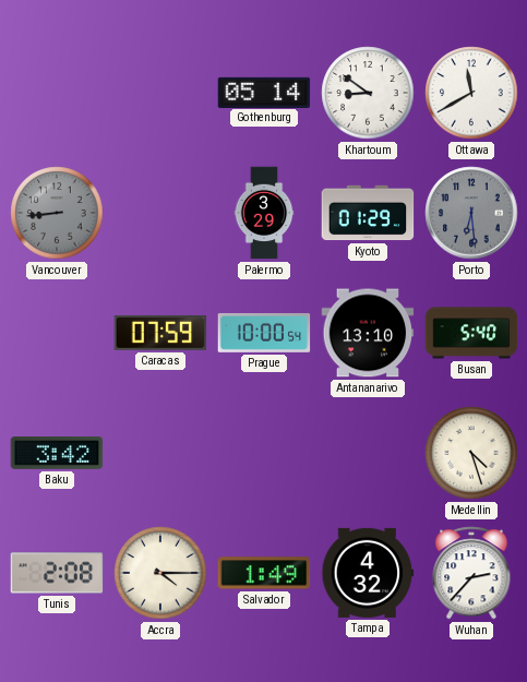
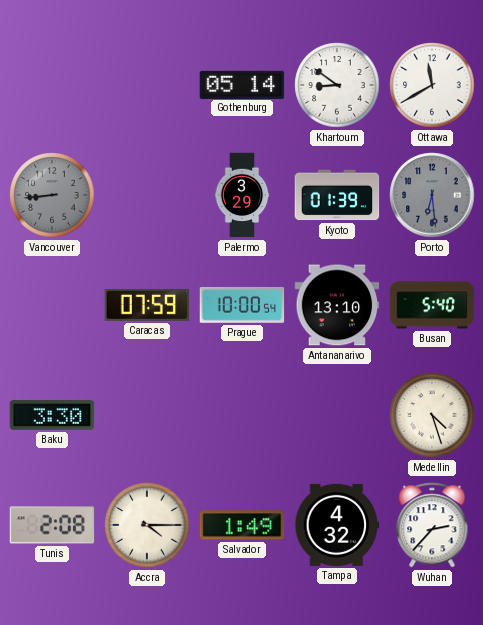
Kyoto: 01:29 -> 01:39 (337, 195)
Baku: 3:42 -> 3:30 (52, 416)
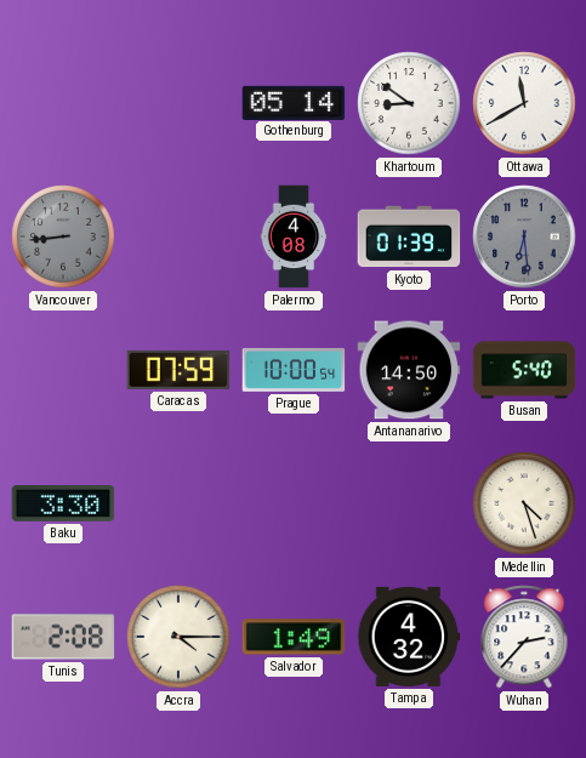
Palermo: 3:29 -> 4:08 (294, 236)
Antananarivo: 13:10 -> 14:50 (409, 370)
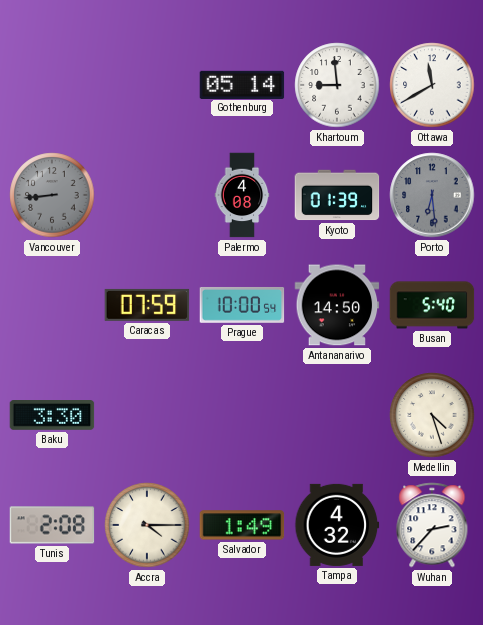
Khartoum: 8:51 -> 8:59 (337, 85)
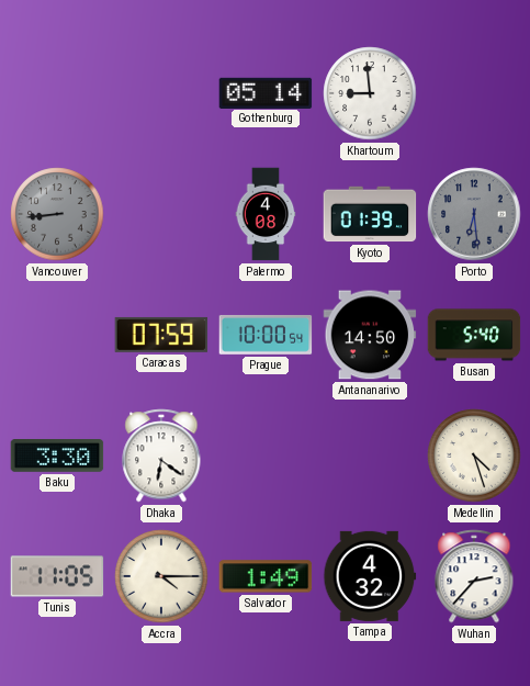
Ottawa: 11:40 -> none (432, 85)
Dhaka: none -> 6:21 (161, 456)
Tunis: 2:08 -> 11:05 (57, 576)
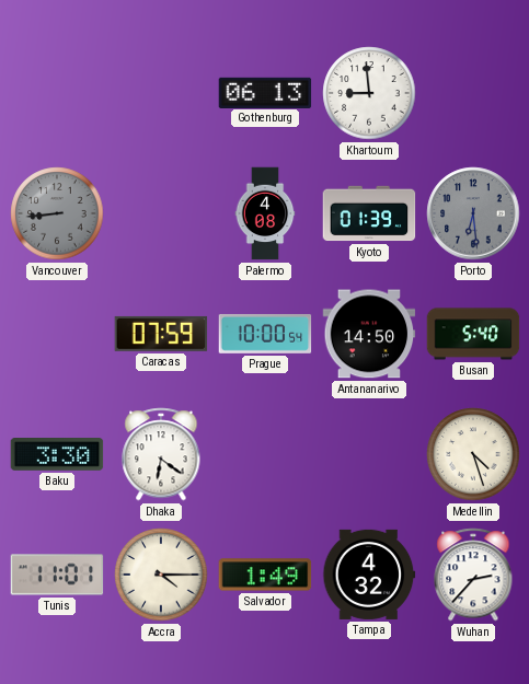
Gothenburg: 05:14 -> 06:13 (265, 92)
Tunis: 11:05 -> 11:01 (57, 575)
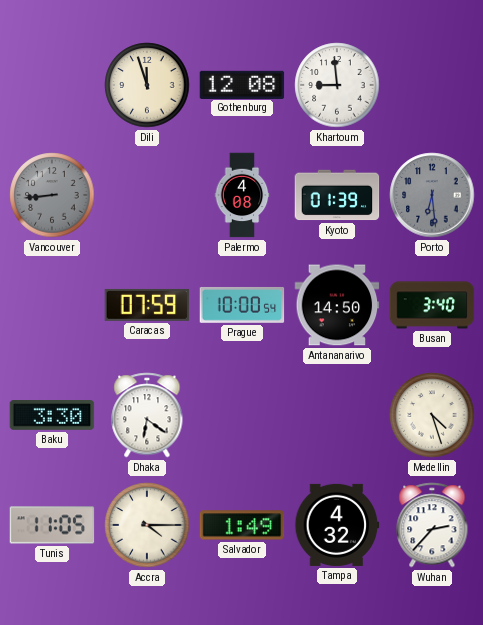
Dili: none -> 11:57 (147, 85)
Gothenburg: 06:13 -> 12:08 (242, 84)
Busan: 5:40 -> 3:40 (432, 305)
Tunis: 11:01 -> 11:05 (52, 525)
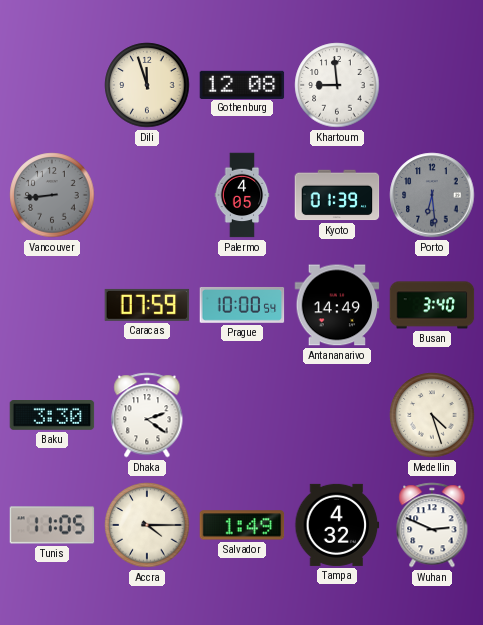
Palermo: 4:08 -> 4:05 (242, 195)
Antananarivo: 14:50 -> 14:49 (337, 305)
Dhaka: 6:21 -> 2:21 (147, 415)
Wuhan: 2:37 -> 2:49 (432, 525)
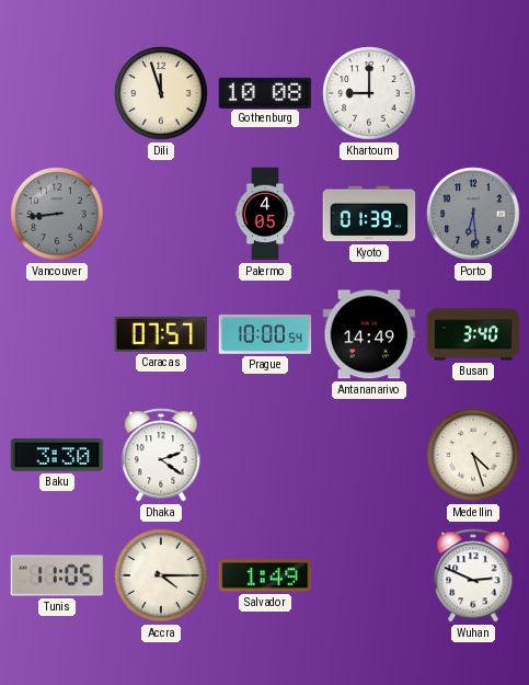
Gothenburg: 12:08 -> 10:08 (265, 92)
Khartoum: 8:59 -> 9:00 (369, 93)
Caracas: 07:59 -> 07:57 (161, 334)
Tampa: 4:32 -> none (337, 525)
